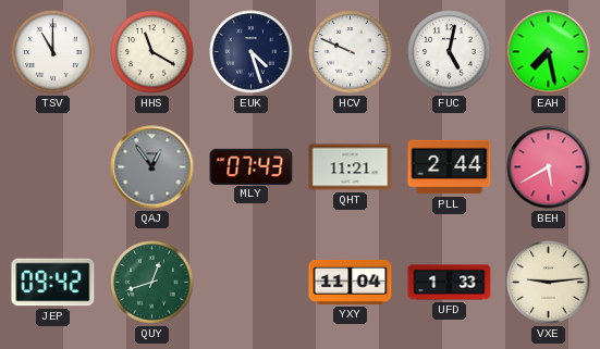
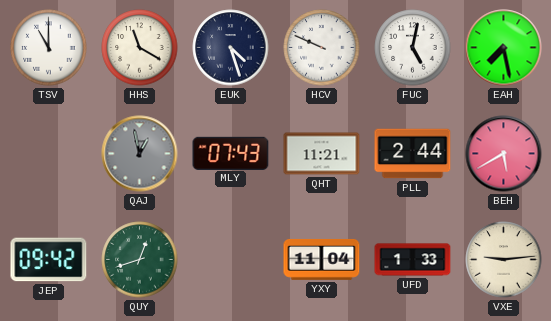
QAJ: 12:54 -> 12:58 (140, 154)
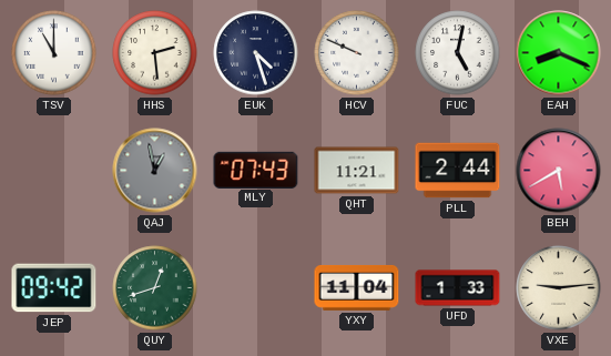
HHS: 11:20 -> 2:29 (155, 53)
EAH: 7:28 -> 8:19 (559, 53)
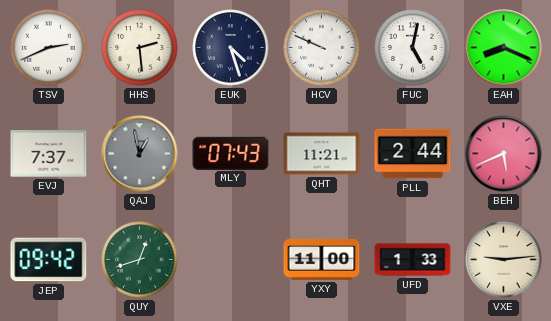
TSV: 11:00 -> 2:41 (49, 48)
EVJ: none -> 7:37 (49, 154)
BEH: 5:40 -> 5:41 (504, 154)
YXY: 11:04 -> 11:00 (322, 259)
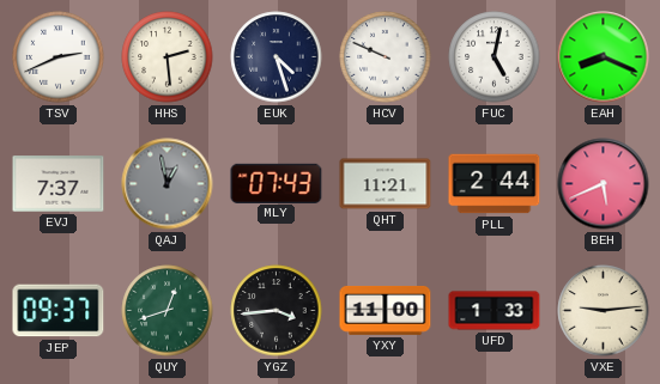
JEP: 09:42 -> 09:37 (59, 311)
YGZ: none -> 3:44 (277, 311)
